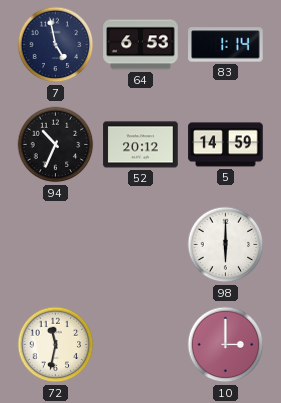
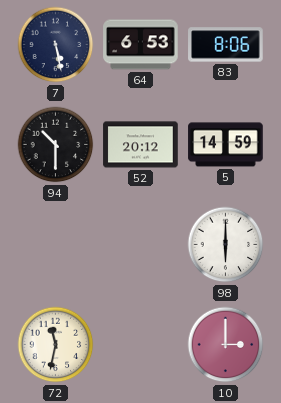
7: 4:58 -> 5:28 (56, 45)
83: 1:14 -> 8:06 (226, 45)
94: 10:34 -> 10:30 (56, 145)
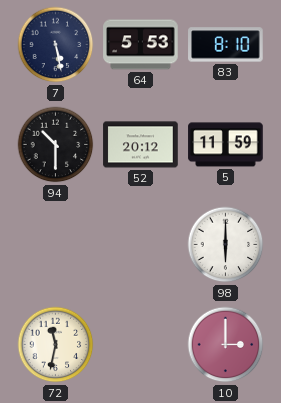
64: 6:53 -> 5:53 (141, 45)
83: 8:06 -> 8:10 (226, 45)
5: 14:59 -> 11:59 (226, 145)
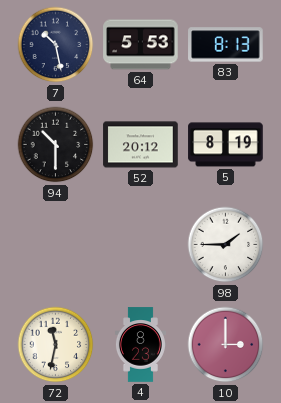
7: 5:28 -> 10:28 (56, 45)
83: 8:10 -> 8:13 (226, 45)
5: 11:59 -> 8:19 (226, 145)
98: 6:00 -> 1:45 (226, 245)
4: none -> 8:23 (140, 345)
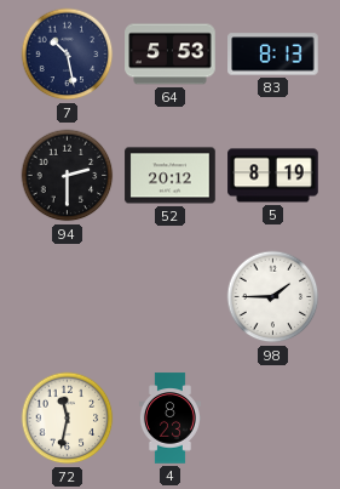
94: 10:30 -> 2:30 (68, 176)
10: 3:00 -> none (226, 345)
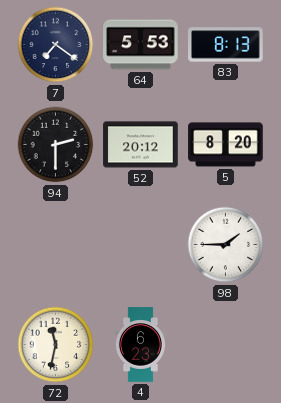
7: 10:28 -> 7:21 (56, 45)
5: 8:19 -> 8:20 (226, 145)
4: 8:23 -> 6:23 (140, 345)
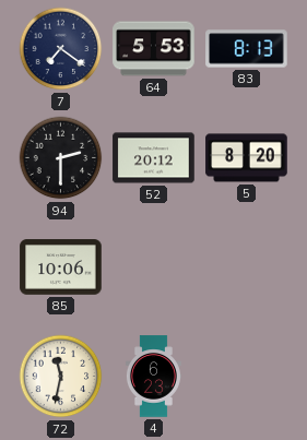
85: none -> 10:06 (61, 267)
98: 1:45 -> none (226, 245)
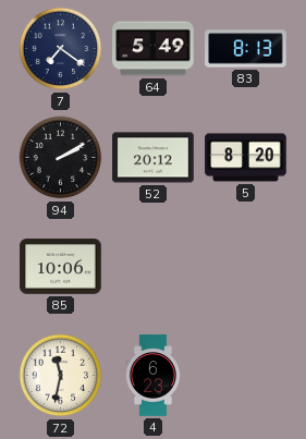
64: 5:53 -> 5:49 (154, 49)
94: 2:30 -> 2:10 (61, 158)
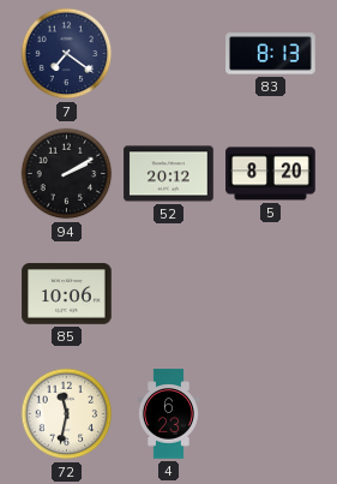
64: 5:49 -> none (154, 49)
